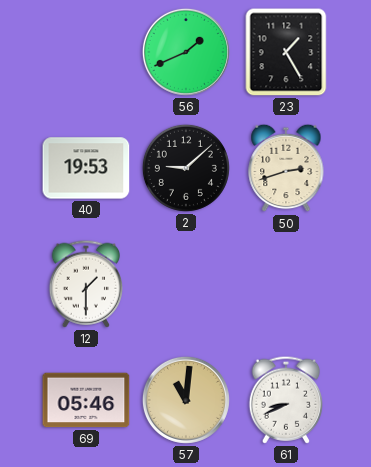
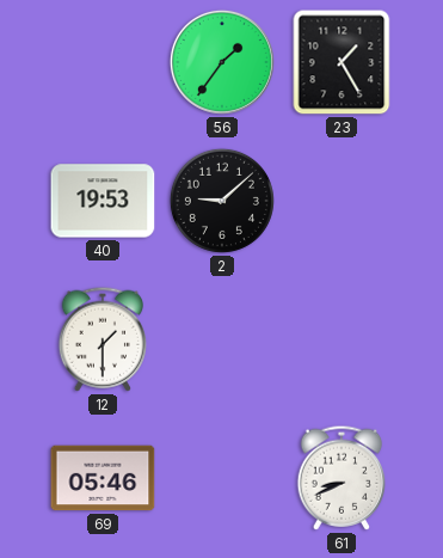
56: 1:41 -> 1:36 (222, 62)
50: 2:42 -> none (286, 168)
57: 11:01 -> none (186, 400)
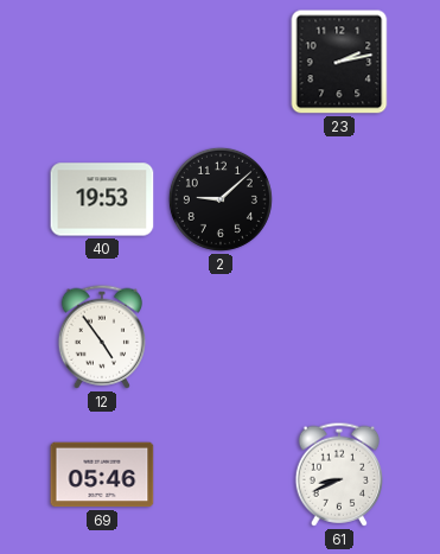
56: 1:36 -> none (222, 62)
23: 1:25 -> 2:13 (339, 62)
12: 1:30 -> 4:54 (101, 337)
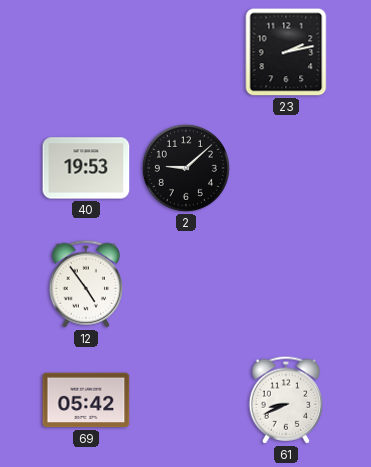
69: 05:46 -> 05:42 (86, 400)
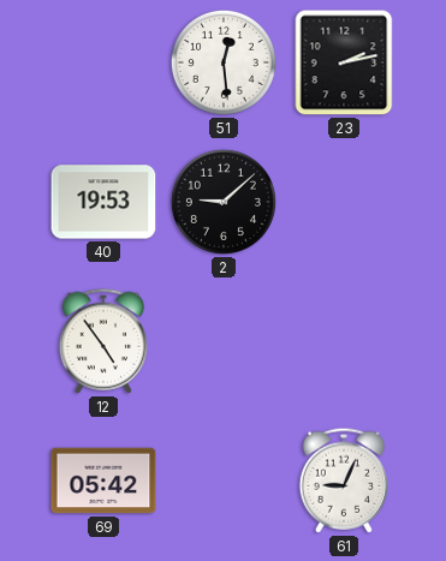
51: none -> 12:29 (224, 62)
61: 8:41 -> 9:04 (343, 481)
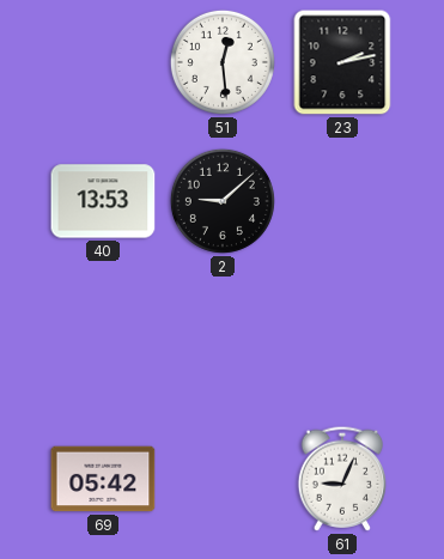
40: 19:53 -> 13:53 (103, 201)
12: 4:54 -> none (102, 341)
